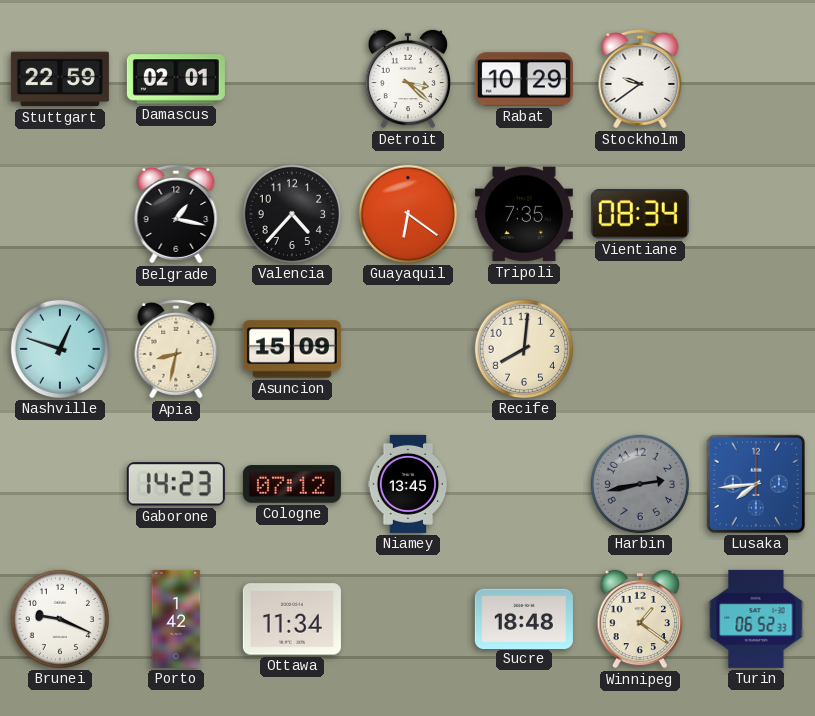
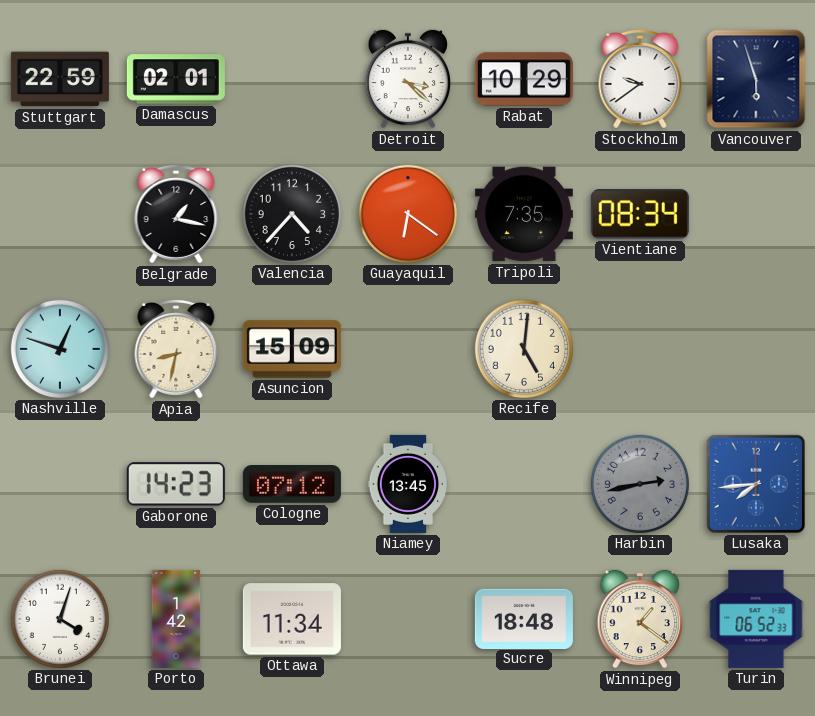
Vancouver: none -> 5:57 (756, 79)
Recife: 8:01 -> 5:01 (524, 349)
Brunei: 9:19 -> 4:03 (60, 619)
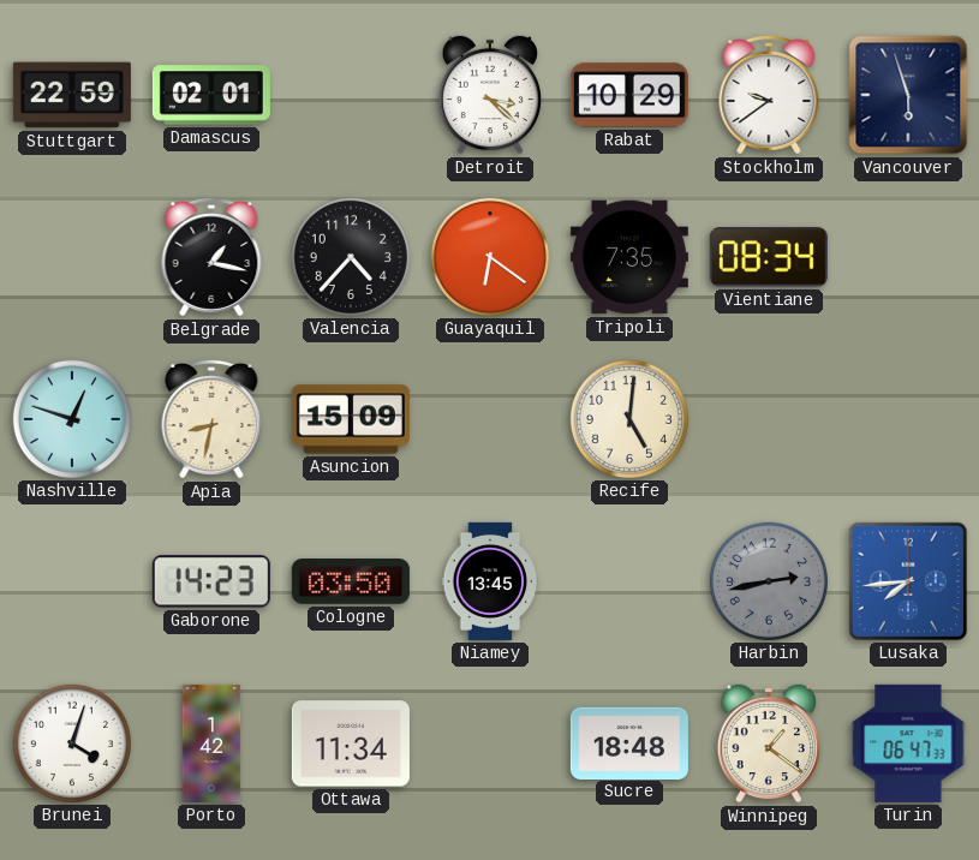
Cologne: 07:12 -> 03:50 (351, 581)
Turin: 06:52 -> 06:47 (908, 743)
